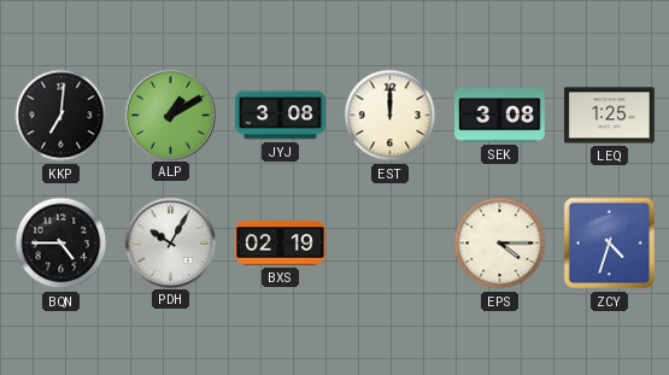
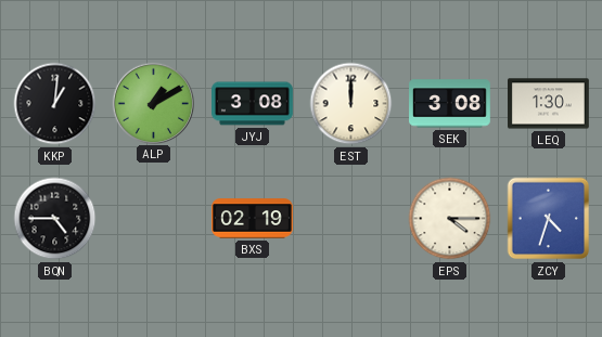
KKP: 7:01 -> 1:01 (55, 104)
LEQ: 1:25 -> 1:30 (549, 104)
PDH: 10:05 -> none (170, 242)
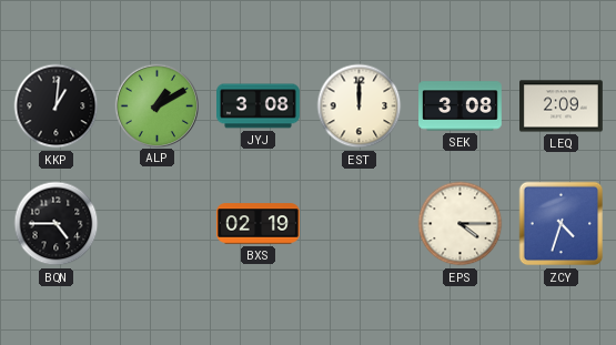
LEQ: 1:30 -> 2:09 (562, 106)
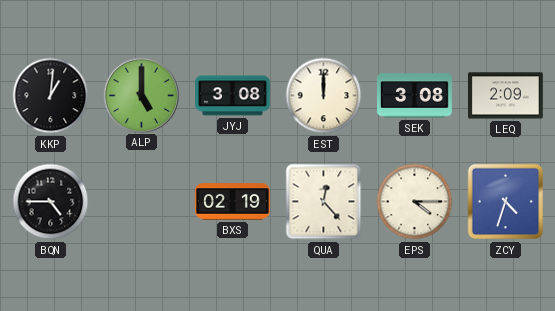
ALP: 1:10 -> 5:00 (141, 95)
QUA: none -> 12:23 (324, 202)
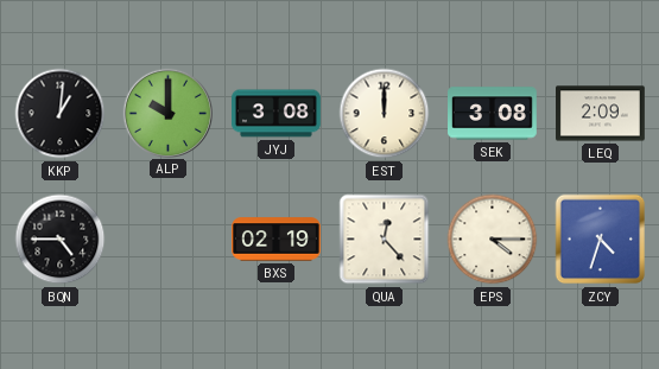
ALP: 5:00 -> 10:00 (167, 113)
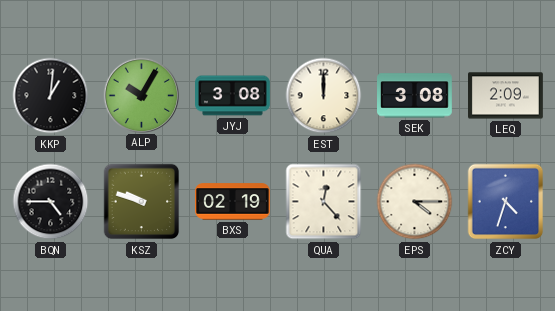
ALP: 10:00 -> 10:05 (141, 95)
KSZ: none -> 9:48 (142, 202)
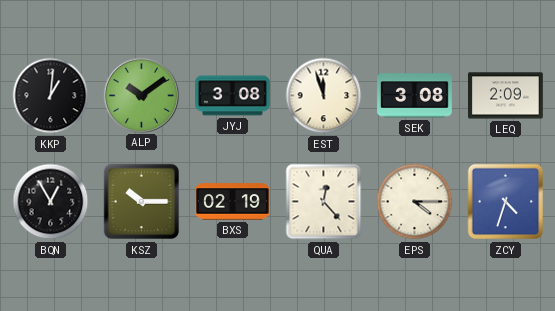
ALP: 10:05 -> 10:09 (141, 95)
EST: 12:00 -> 11:57 (324, 96)
BQN: 4:45 -> 12:55 (51, 202)
KSZ: 9:48 -> 10:15 (142, 202)
